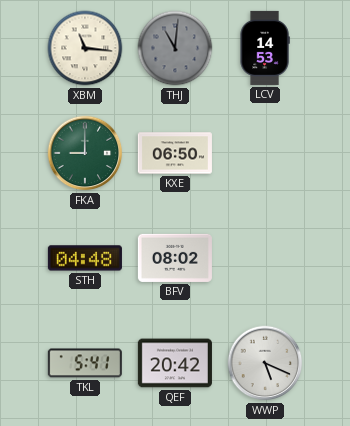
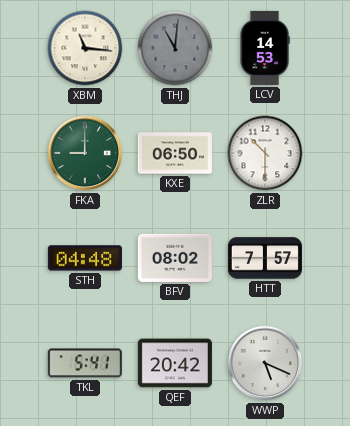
ZLR: none -> 10:30 (265, 153)
HTT: none -> 7:57 (265, 258)
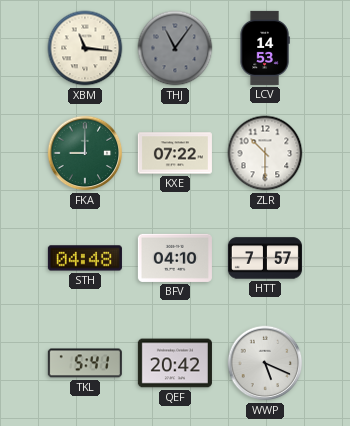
THJ: 11:01 -> 11:06 (175, 48)
KXE: 06:50 -> 07:22 (175, 153)
BFV: 08:02 -> 04:10 (175, 258)
